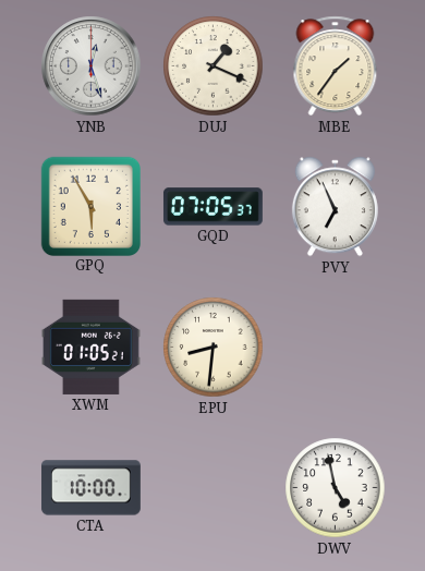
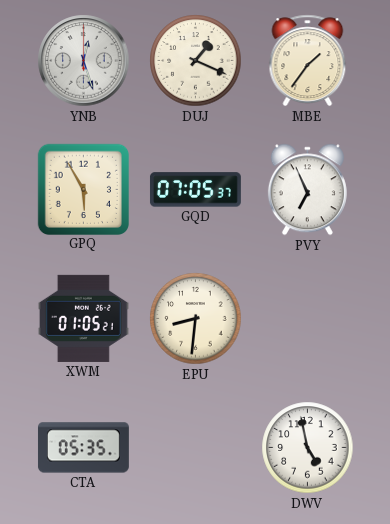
CTA: 10:00 -> 05:35 (83, 448)
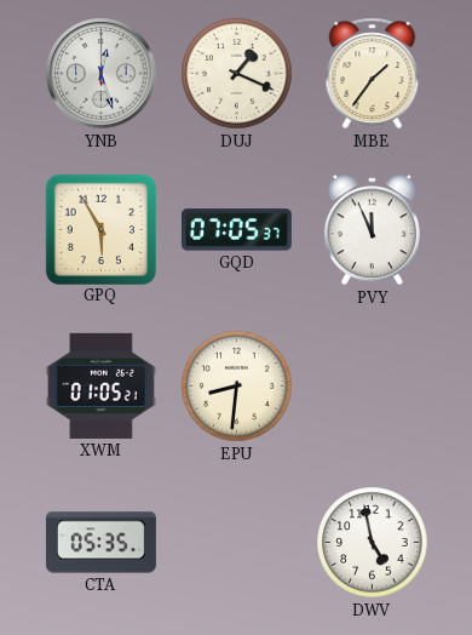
PVY: 6:56 -> 11:56 (372, 230)
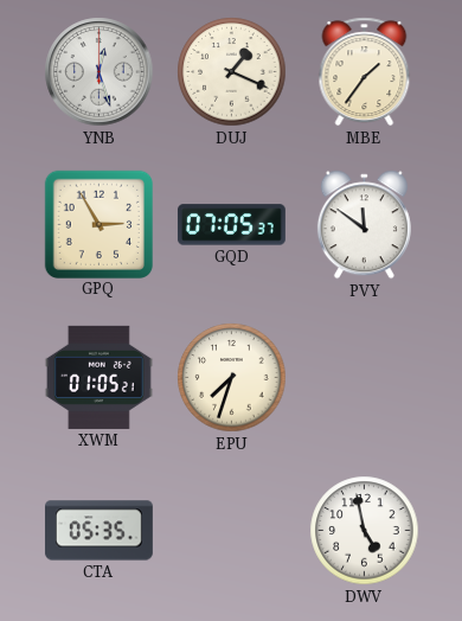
GPQ: 5:55 -> 2:55 (98, 224)
PVY: 11:56 -> 11:51 (364, 225)
EPU: 8:31 -> 7:33 (232, 378)
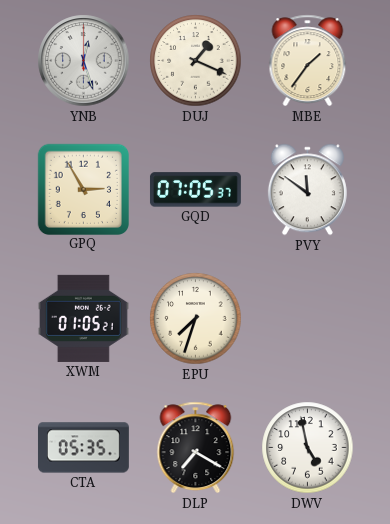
DLP: none -> 7:20 (196, 448)
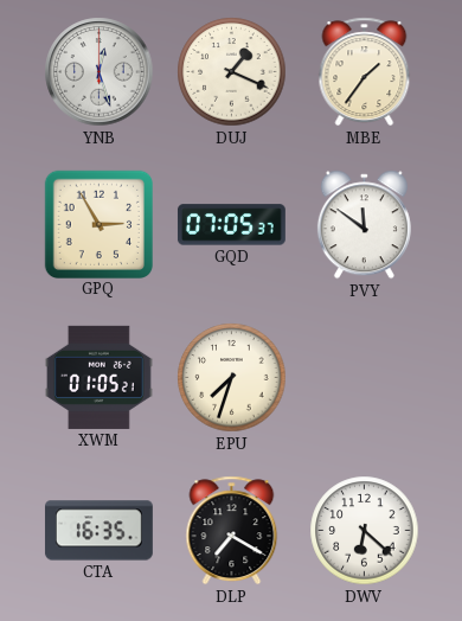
CTA: 05:35 -> 16:35 (98, 531)
DWV: 4:58 -> 6:22 (365, 531)
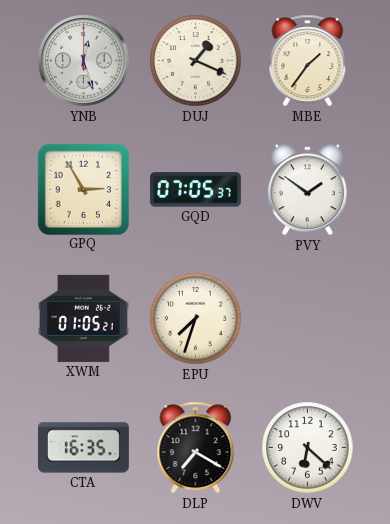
PVY: 11:51 -> 1:51 (307, 190)
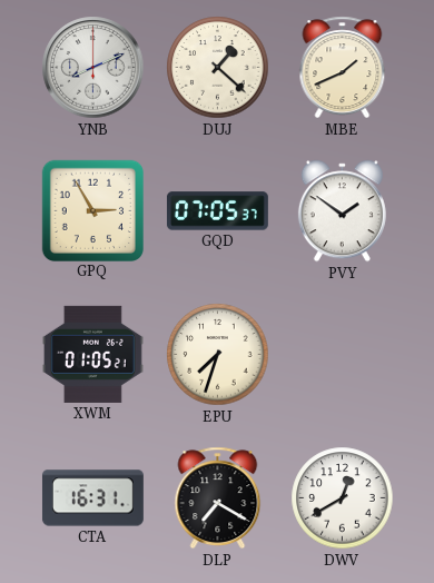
YNB: 12:27 -> 8:11 (93, 68)
DUJ: 1:19 -> 1:22 (218, 68)
MBE: 1:36 -> 1:41 (343, 68)
CTA: 16:35 -> 16:31 (92, 498)
DWV: 6:22 -> 12:40 (343, 498)
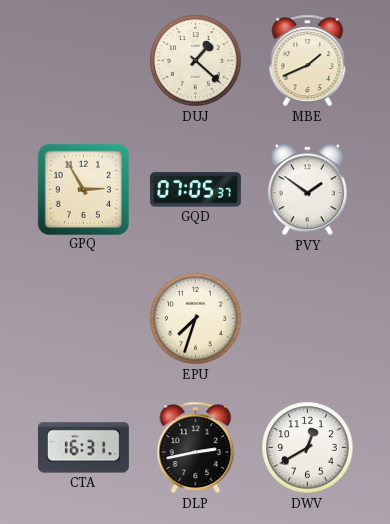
YNB: 8:11 -> none (93, 68)
XWM: 01:05 -> none (92, 354)
DLP: 7:20 -> 2:43 (196, 448)
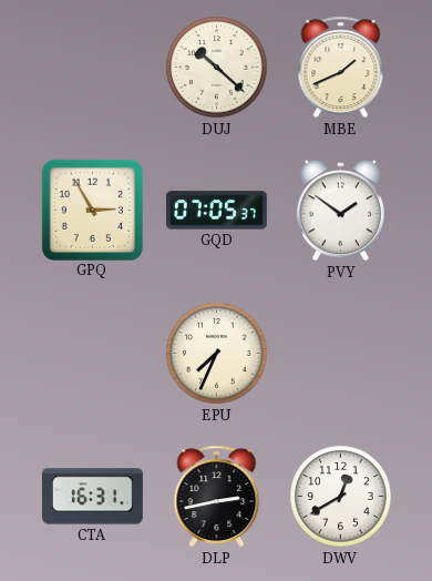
DUJ: 1:22 -> 10:22 (217, 68)
EPU: 7:33 -> 7:34 (217, 354)
